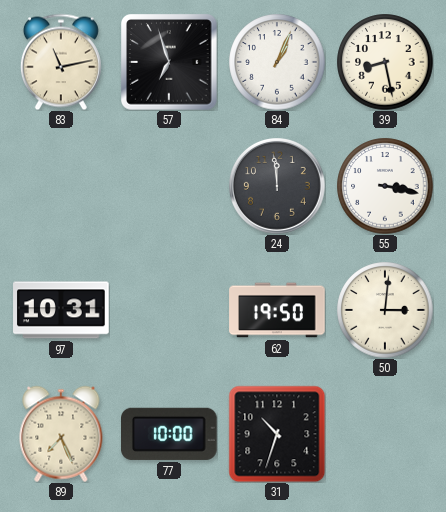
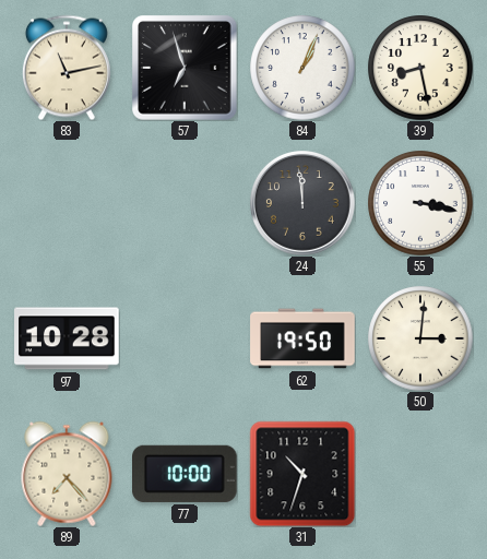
97: 10:31 -> 10:28 (67, 338)
89: 7:26 -> 7:23 (67, 474)
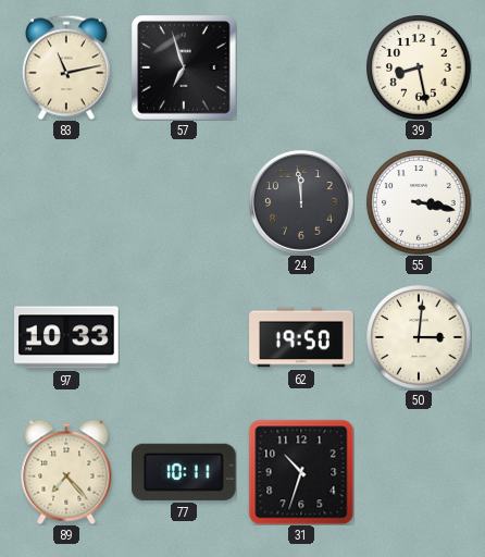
84: 1:04 -> none (302, 68)
97: 10:28 -> 10:33 (66, 337)
77: 10:00 -> 10:11 (185, 472)
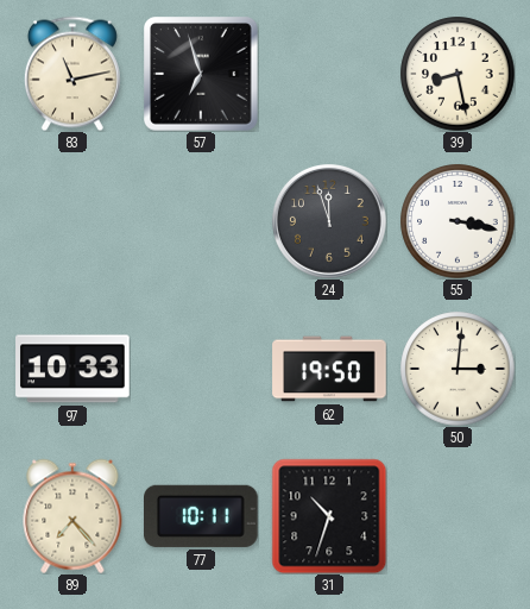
24: 11:59 -> 11:57 (330, 222)
